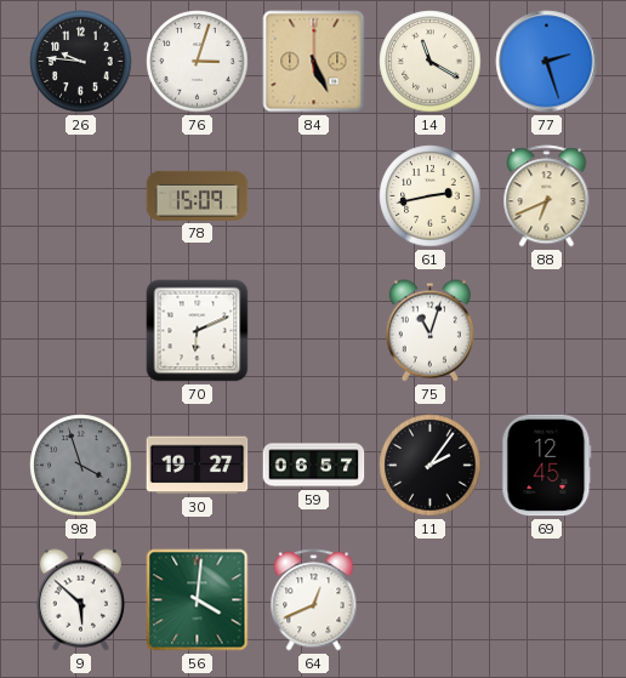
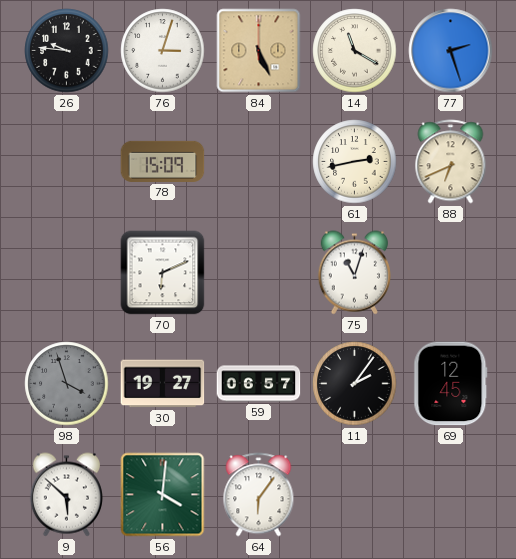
64: 12:41 -> 6:06 (259, 495)
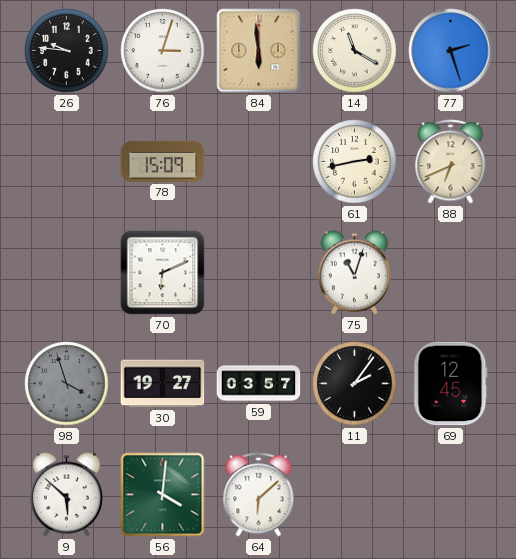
84: 5:26 -> 5:59 (259, 51)
59: 06:57 -> 03:57 (259, 384)
64: 6:06 -> 6:08 (259, 495)
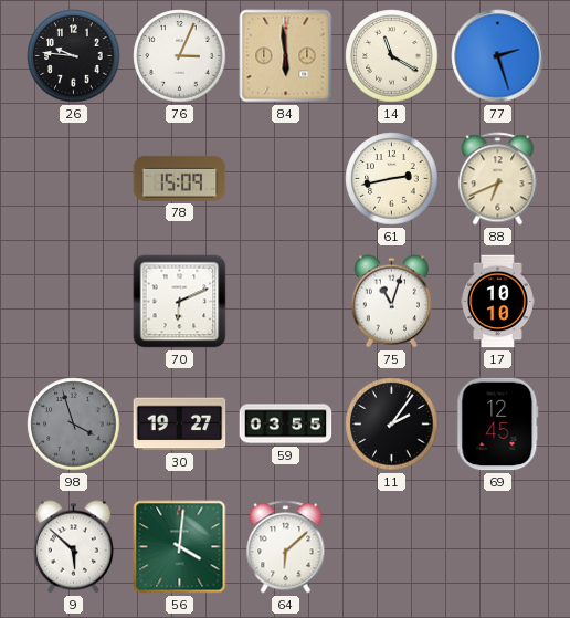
76: 3:03 -> 3:04 (180, 56)
17: none -> 10:10 (498, 302)
59: 03:57 -> 03:55 (286, 425)
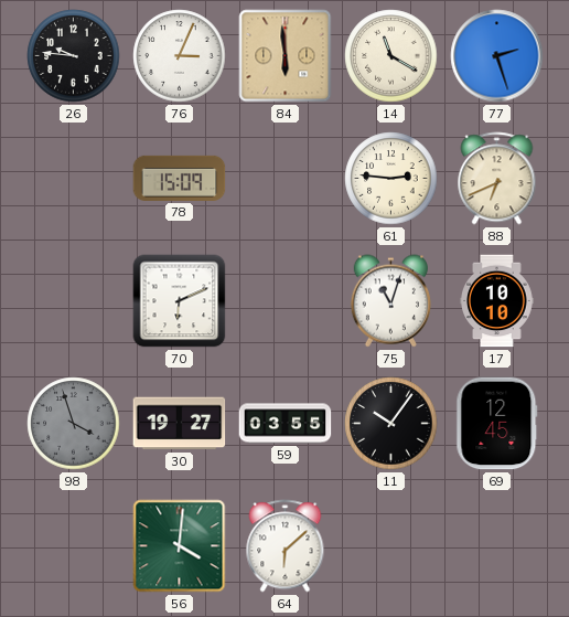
61: 2:43 -> 2:46 (391, 179)
11: 2:06 -> 10:06 (391, 424)
9: 5:52 -> none (73, 547)
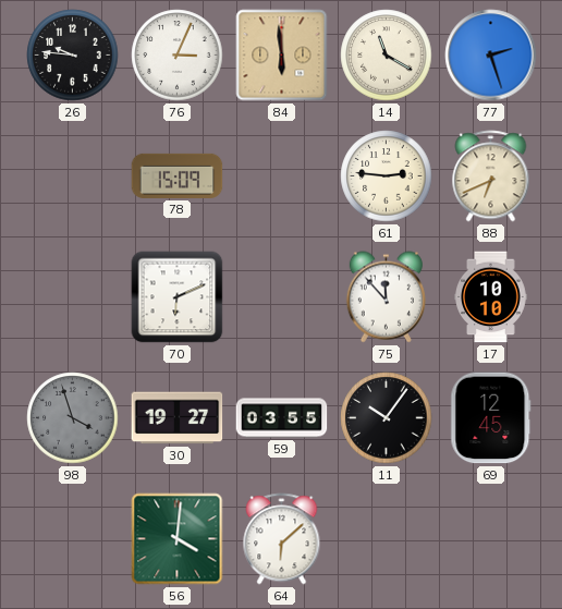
75: 11:03 -> 11:53 (386, 297)
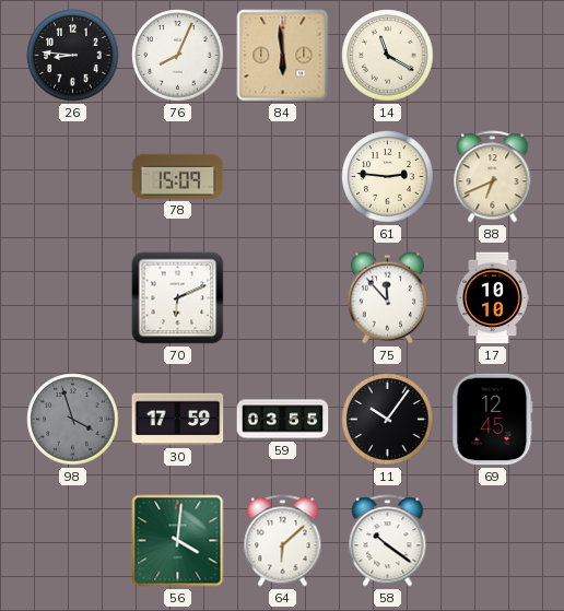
26: 9:46 -> 8:46 (73, 56)
76: 3:04 -> 8:04 (178, 56)
77: 2:27 -> none (491, 56)
30: 19:27 -> 17:59 (178, 420)
58: none -> 10:21 (388, 541)
